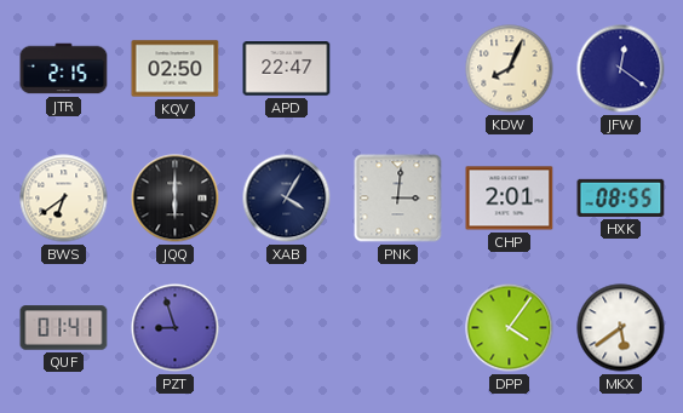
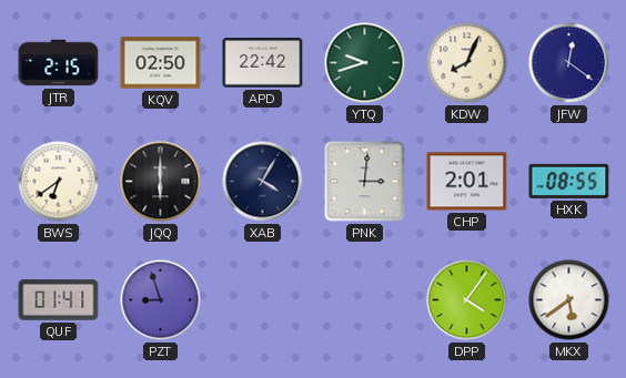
APD: 22:47 -> 22:42 (263, 63)
YTQ: none -> 9:42 (365, 63)
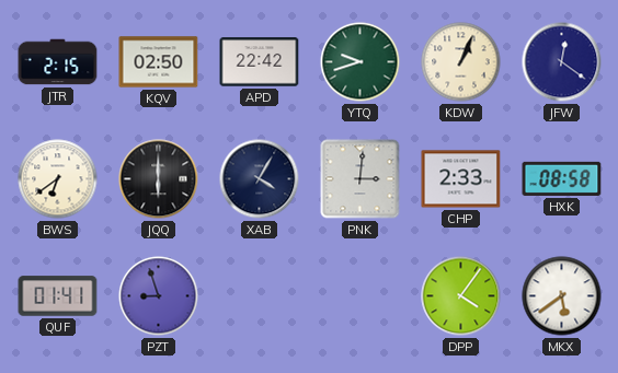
KDW: 8:04 -> 1:04 (461, 62)
CHP: 2:01 -> 2:33 (461, 179)
HXK: 08:55 -> 08:58 (562, 178)
